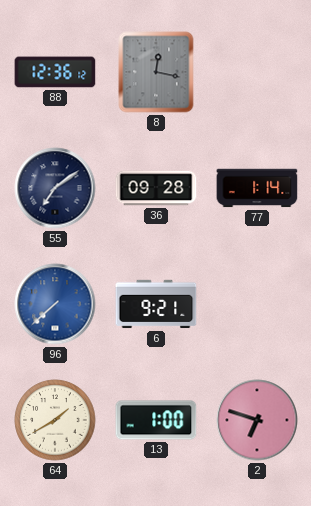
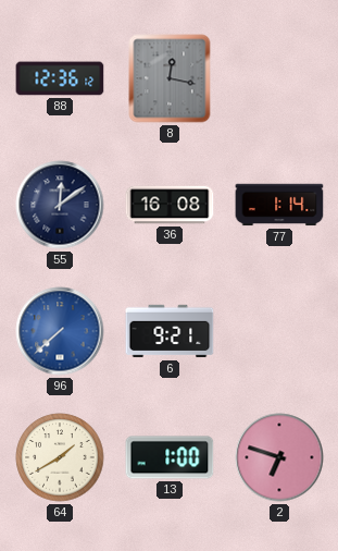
55: 7:09 -> 12:09 (60, 205)
36: 09:28 -> 16:08 (170, 205)
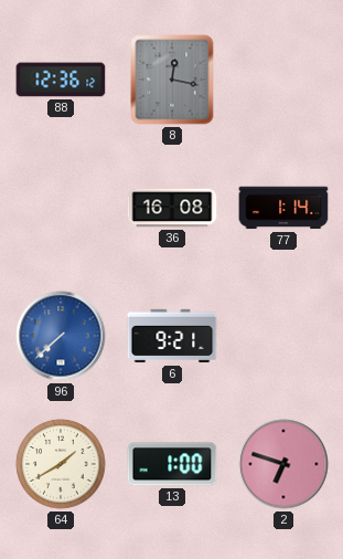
55: 12:09 -> none (60, 205)
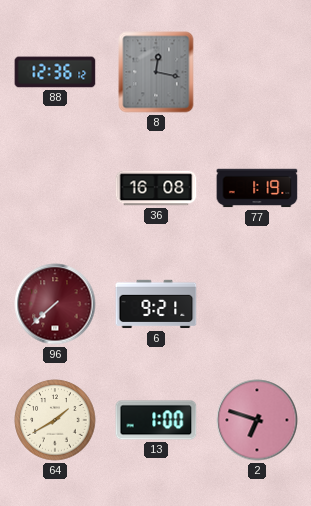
77: 1:14 -> 1:19 (257, 188)
96 dial: blue -> burgundy (55, 304)
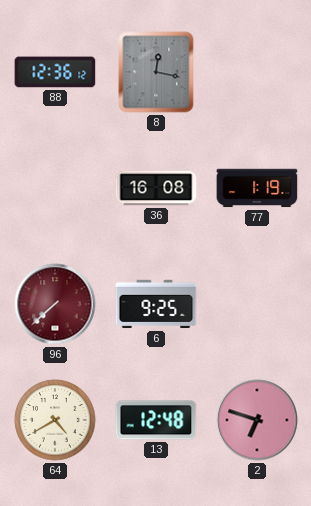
6: 9:21 -> 9:25 (156, 304)
64: 1:40 -> 4:40 (55, 420)
13: 1:00 -> 12:48 (156, 420)
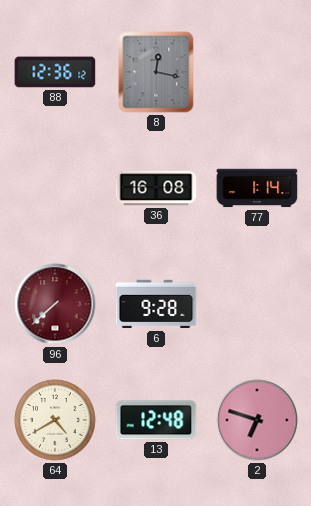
77: 1:19 -> 1:14 (257, 188)
6: 9:25 -> 9:28 (156, 304)
